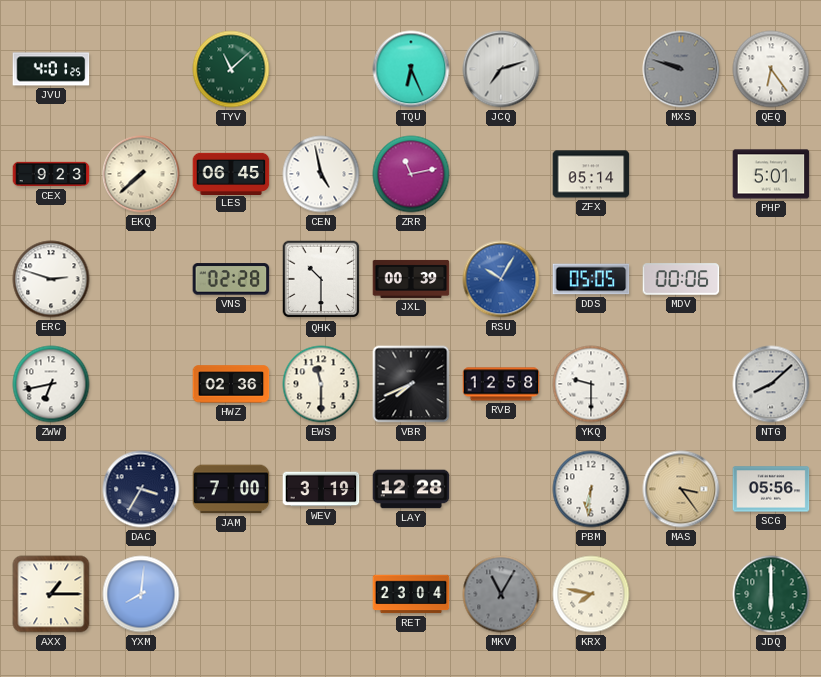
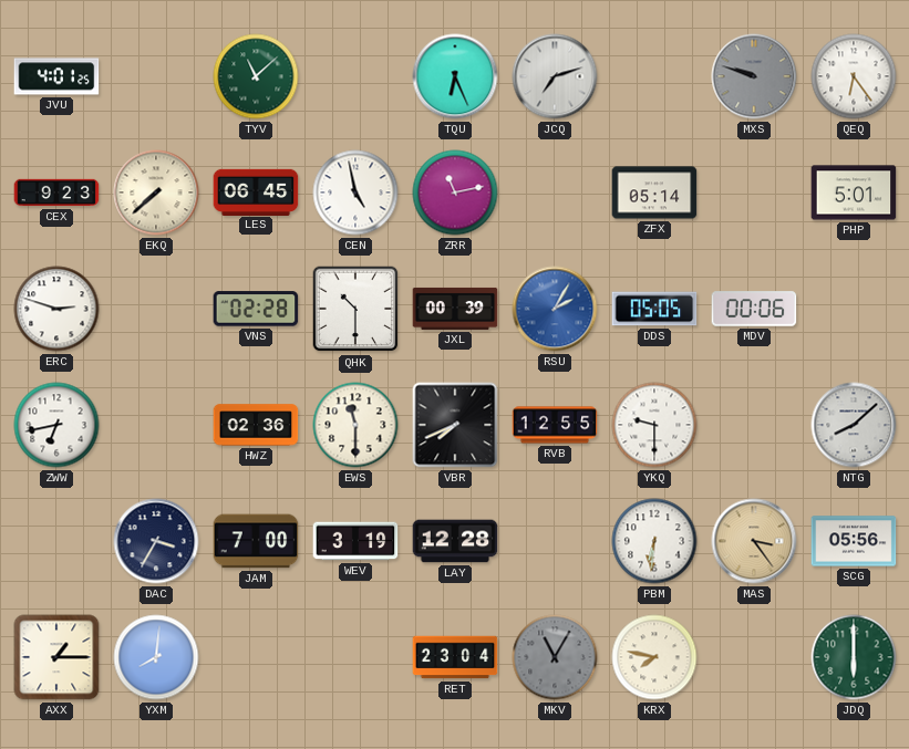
RSU: 10:05 -> 2:05 (555, 309)
RVB: 12:58 -> 12:55 (555, 425)
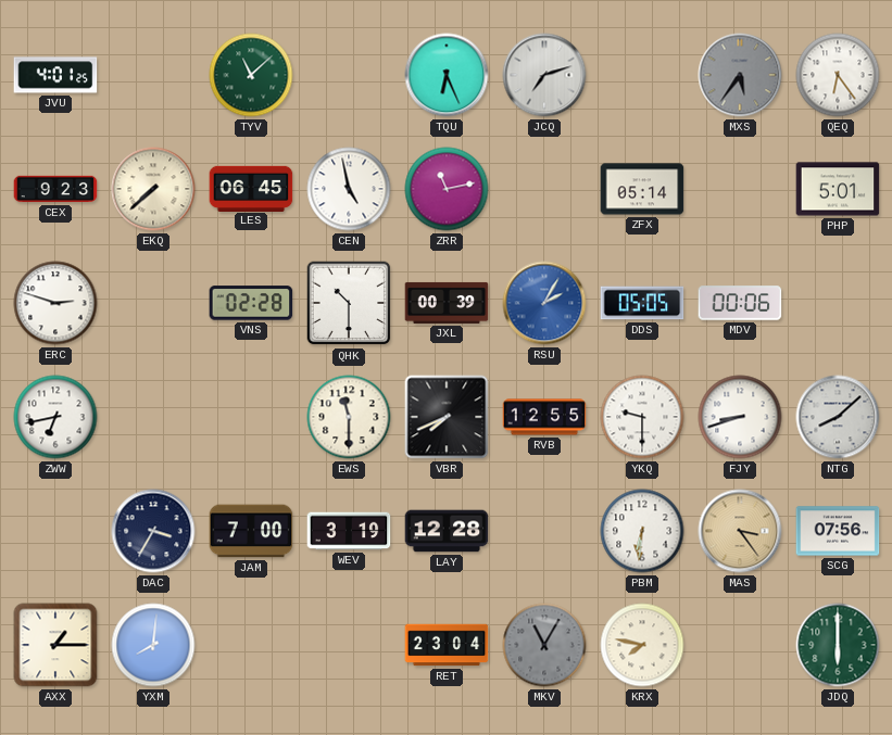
MXS: 9:48 -> 5:36 (740, 75)
HWZ: 02:36 -> none (256, 425)
FJY: none -> 8:42 (740, 417)
SCG: 05:56 -> 07:56 (838, 531)
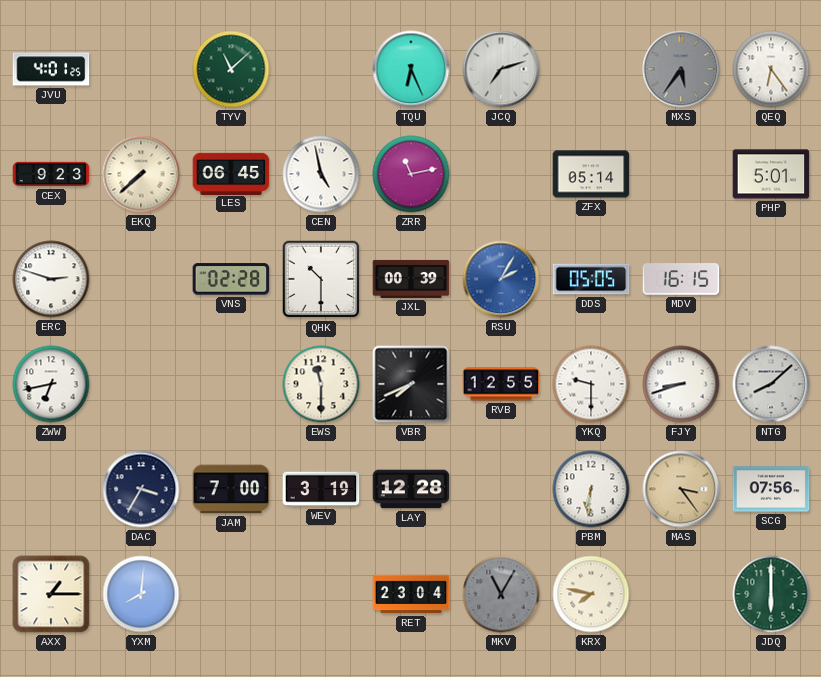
MDV: 00:06 -> 16:15 (681, 279)
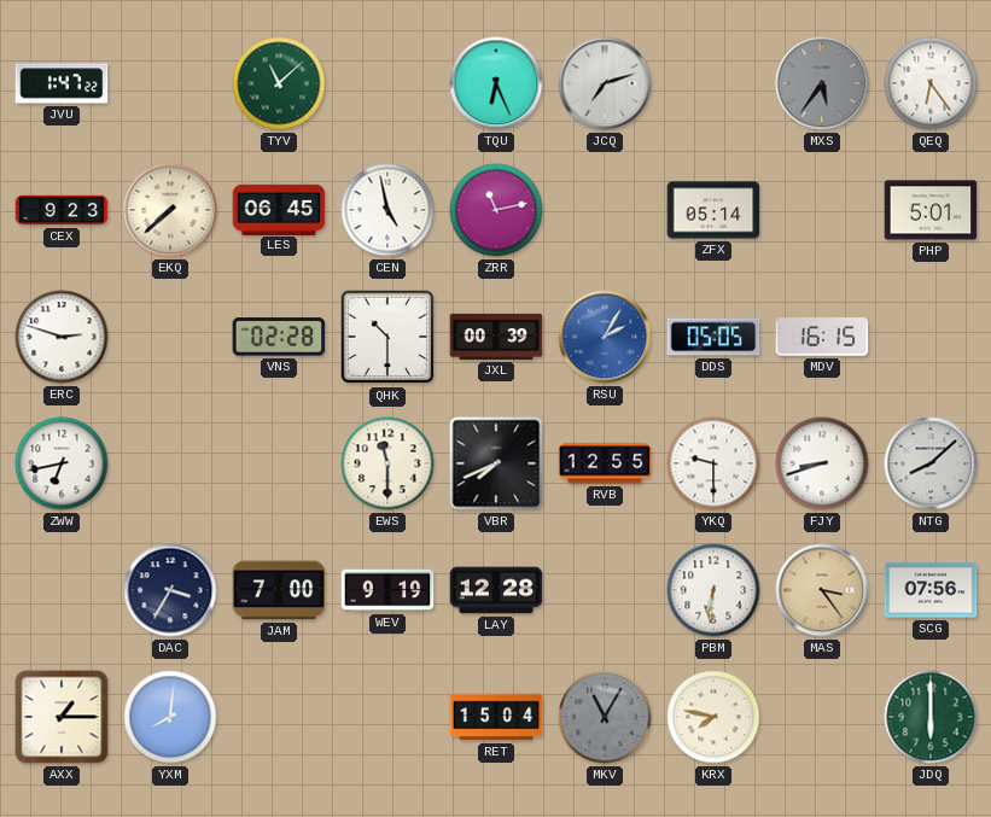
JVU: 4:01 -> 1:47 (62, 83)
WEV: 3:19 -> 9:19 (387, 590)
RET: 23:04 -> 15:04 (496, 717)
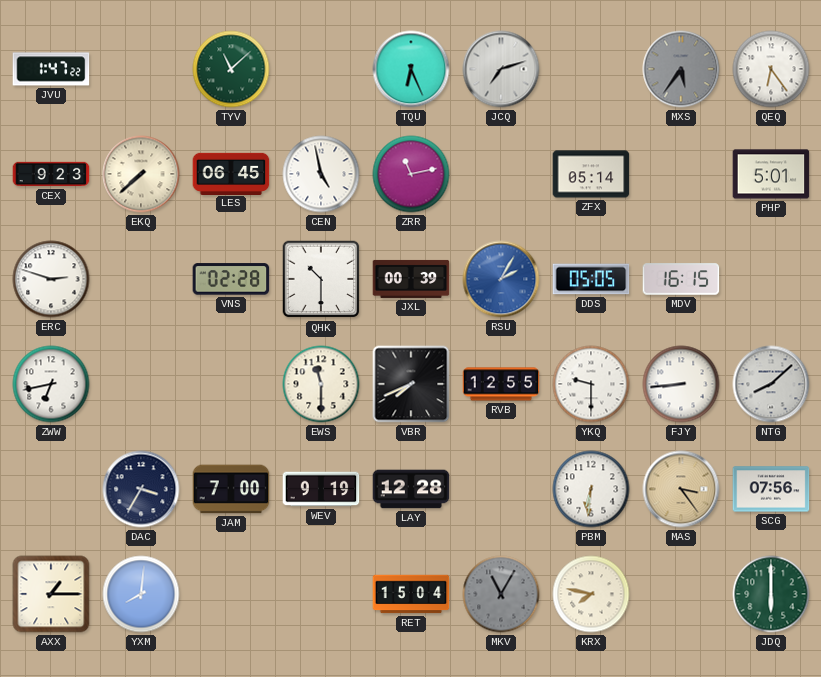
FJY: 8:42 -> 8:44 (681, 384)
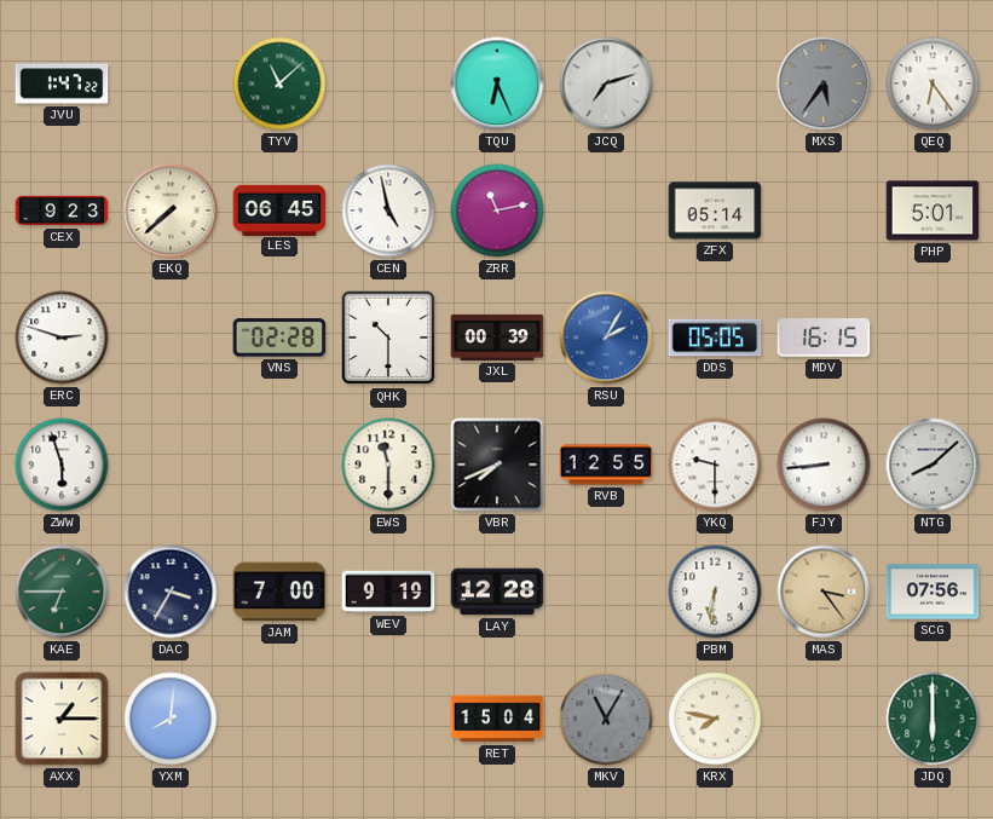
ZWW: 6:43 -> 5:57 (62, 465)
KAE: none -> 6:45 (62, 592)
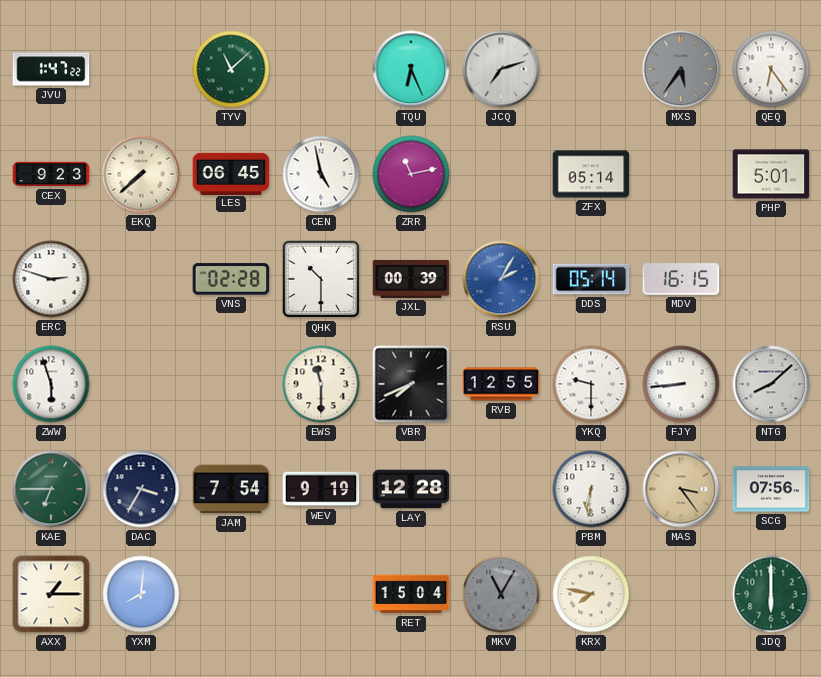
DDS: 05:05 -> 05:14 (591, 279)
JAM: 7:00 -> 7:54 (231, 489)
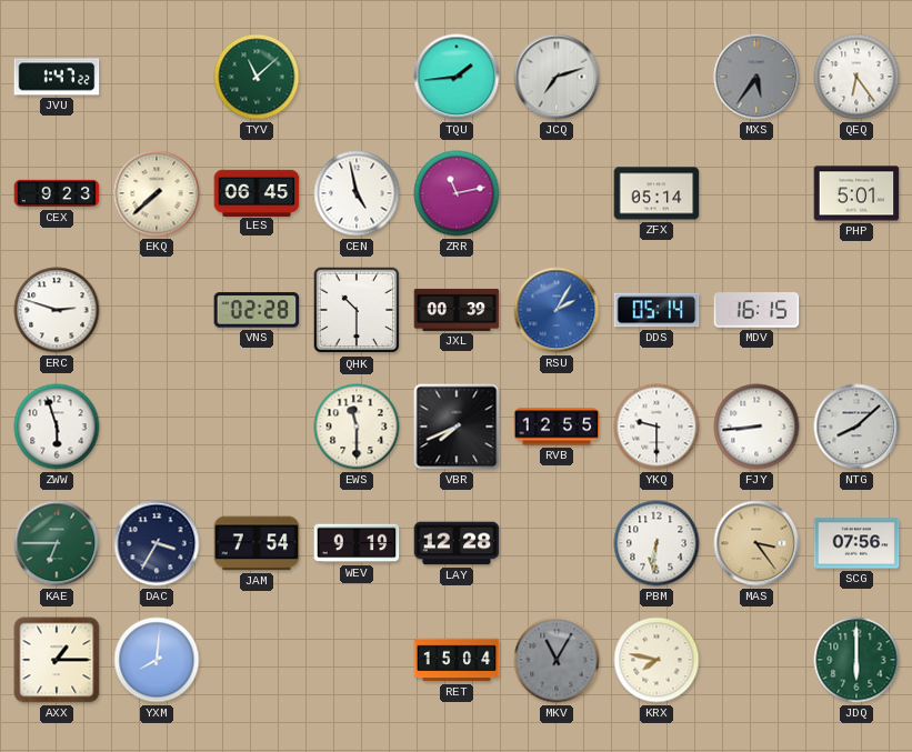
TQU: 6:26 -> 1:44 (457, 77)
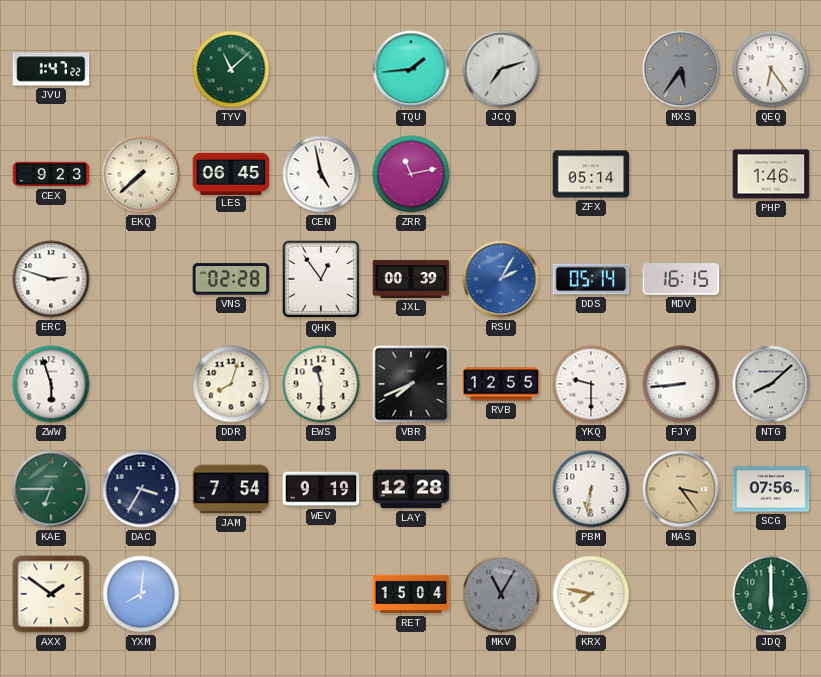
PHP: 5:01 -> 1:46 (771, 174)
QHK: 10:30 -> 12:54 (321, 279)
DDR: none -> 8:03 (231, 384)
AXX: 1:15 -> 1:51 (51, 594)
